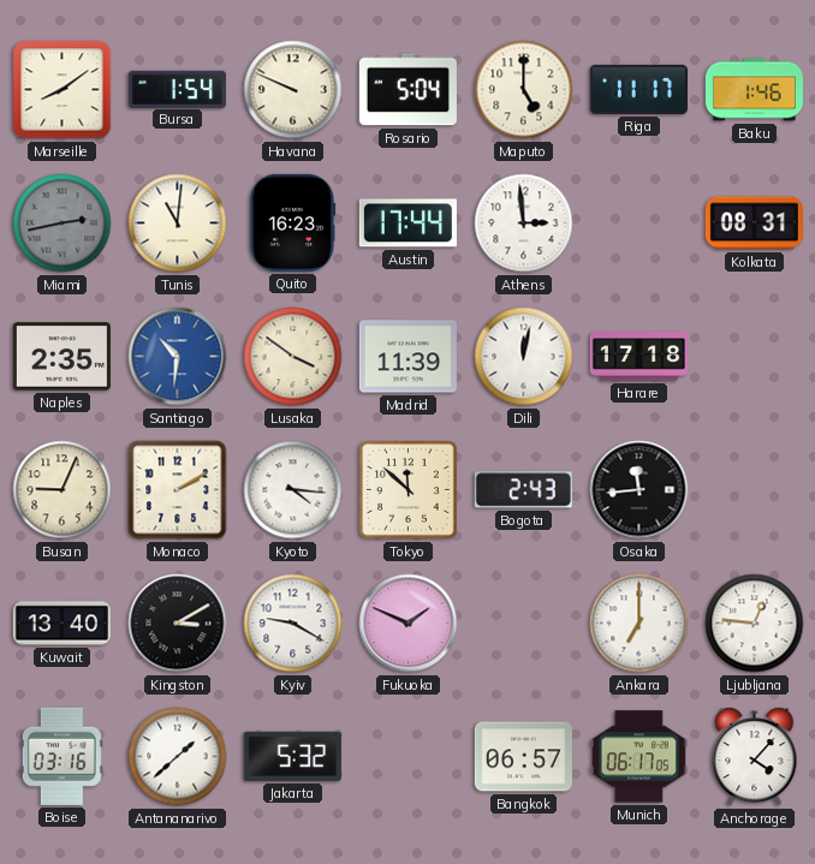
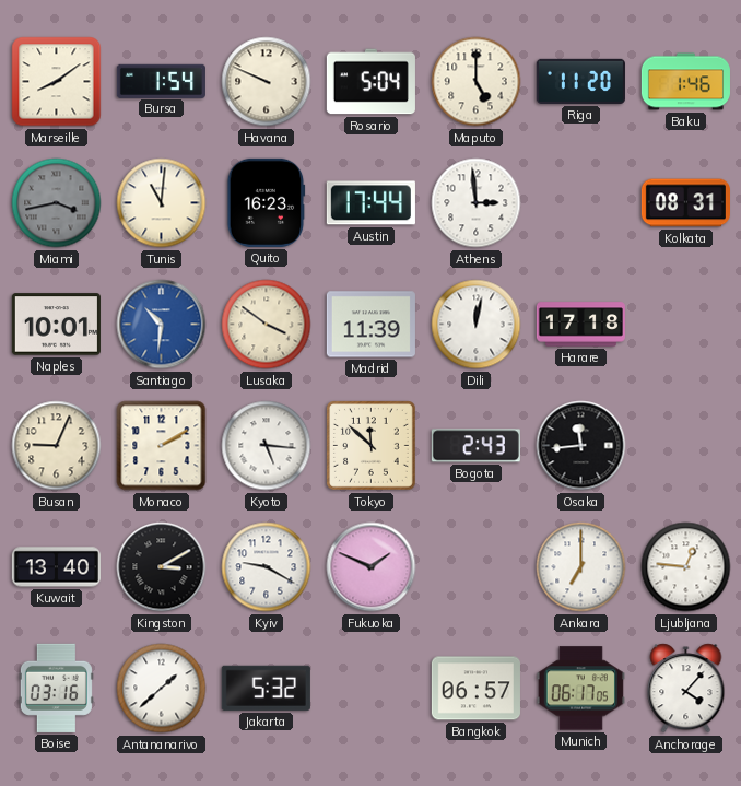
Riga: 11:17 -> 11:20 (580, 81)
Miami: 2:43 -> 3:43 (57, 203)
Naples: 2:35 -> 10:01 (56, 325)
Kyoto: 4:16 -> 5:16 (267, 446)
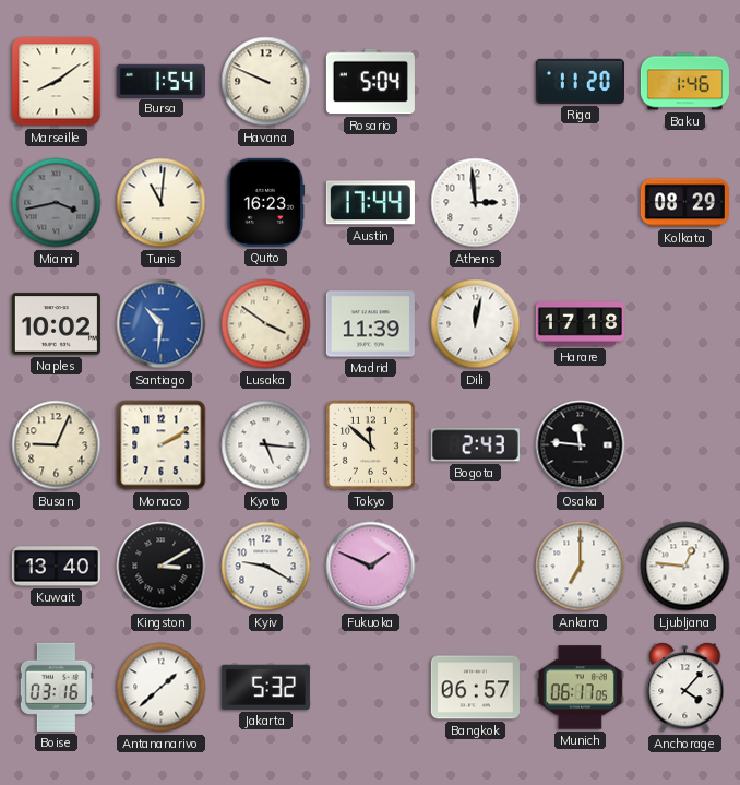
Maputo: 5:00 -> none (477, 82)
Kolkata: 08:31 -> 08:29 (684, 203)
Naples: 10:01 -> 10:02 (56, 324)
Osaka: 11:44 -> 11:46 (581, 445)
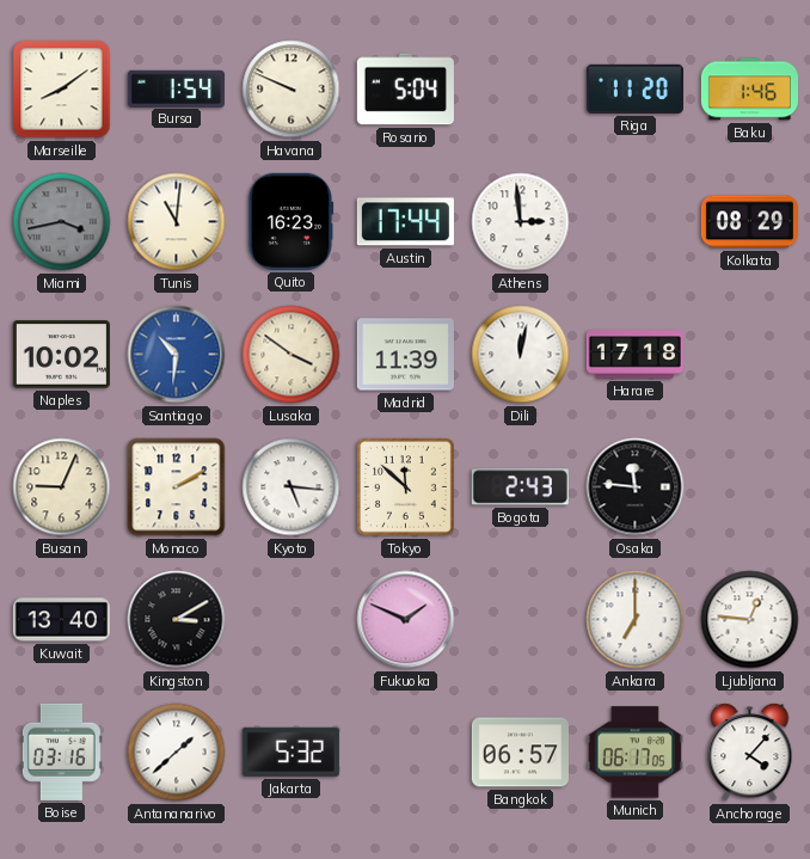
Kyiv: 9:20 -> none (266, 567)
